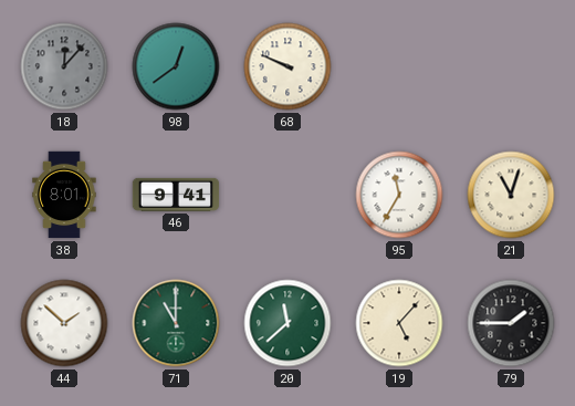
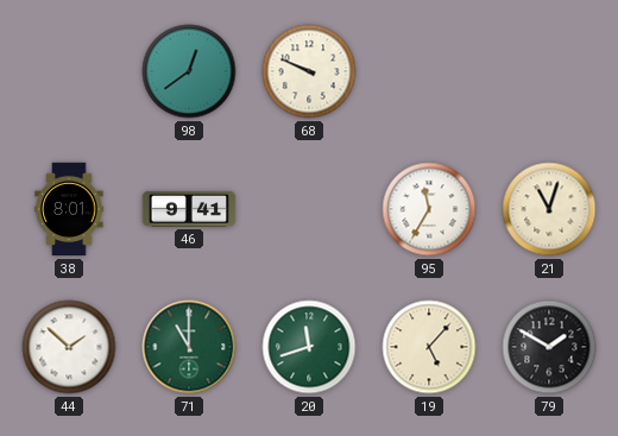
18: 12:07 -> none (64, 66)
20: 11:38 -> 11:42 (309, 347)
79: 1:45 -> 1:50 (549, 347)
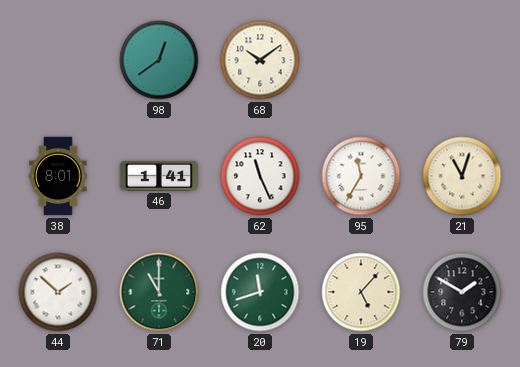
68: 9:49 -> 10:09 (260, 60)
46: 9:41 -> 1:41 (159, 176)
62: none -> 11:26 (260, 176)
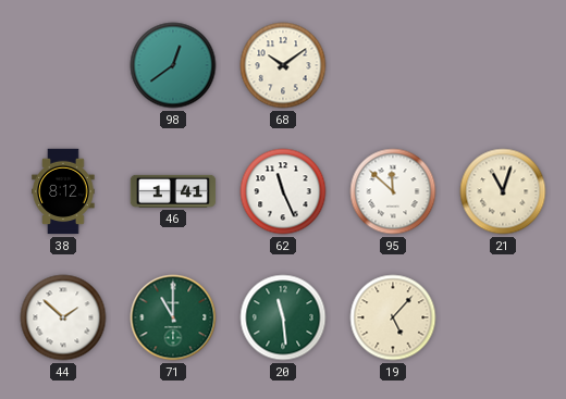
38: 8:01 -> 8:12 (63, 191)
95: 11:35 -> 11:52 (393, 191)
20: 11:42 -> 11:29 (283, 317)
79: 1:50 -> none (462, 292)
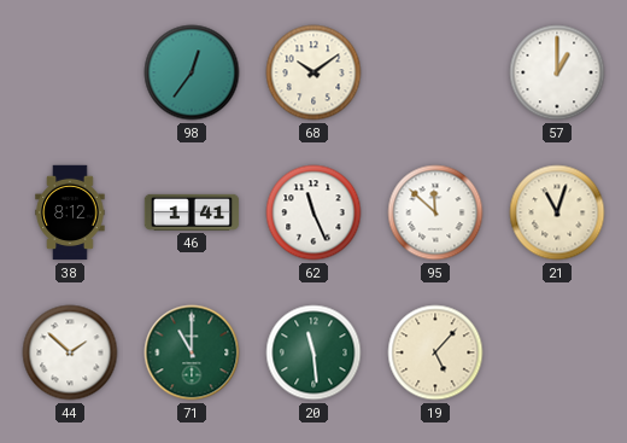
98: 12:39 -> 12:36 (192, 72)
57: none -> 1:00 (557, 72)
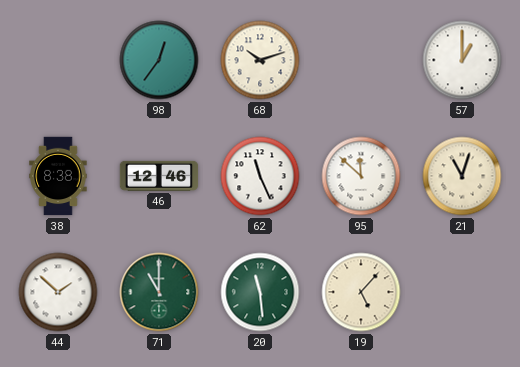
68: 10:09 -> 10:12 (260, 60)
38: 8:12 -> 8:38 (58, 176)
46: 1:41 -> 12:46 (159, 176)
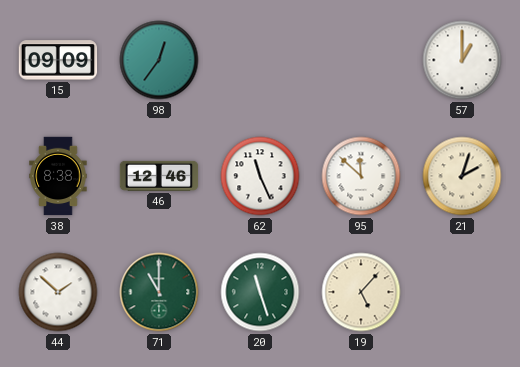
15: none -> 09:09 (58, 60)
68: 10:12 -> none (260, 60)
21: 11:03 -> 2:03 (462, 176)
20: 11:29 -> 11:27 (260, 292)
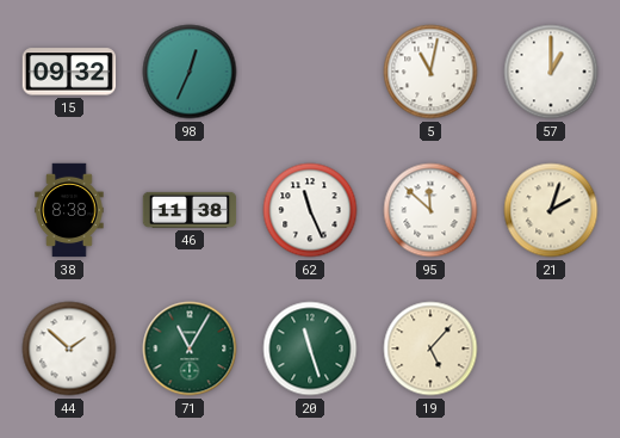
15: 09:09 -> 09:32 (69, 72)
98: 12:36 -> 12:34 (190, 72)
5: none -> 11:02 (430, 72)
46: 12:46 -> 11:38 (190, 210)
71: 11:00 -> 11:05 (190, 348)
